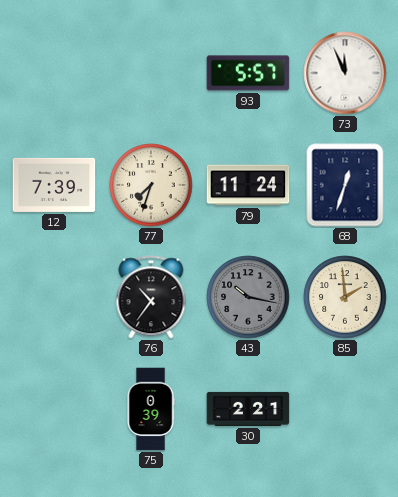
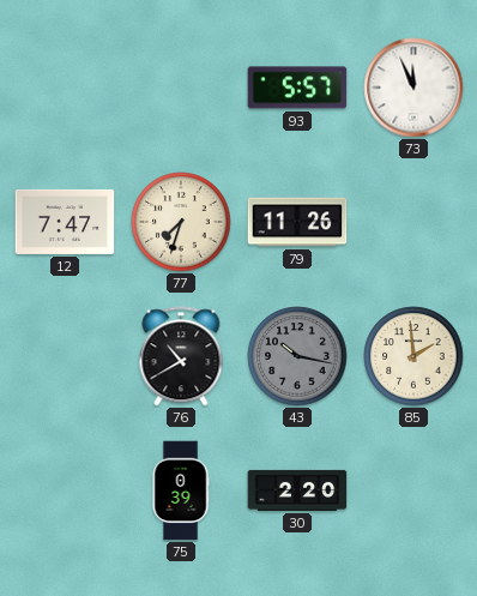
12: 7:39 -> 7:47 (65, 222)
79: 11:24 -> 11:26 (297, 222)
68: 12:33 -> none (345, 185)
76: 10:36 -> 10:40 (181, 356)
30: 2:21 -> 2:20 (297, 490)
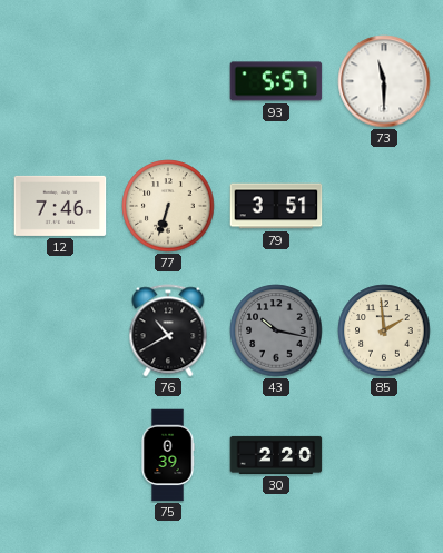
73: 11:56 -> 11:30 (384, 81)
12: 7:47 -> 7:46 (60, 206)
77: 7:33 -> 6:33 (168, 206)
79: 11:26 -> 3:51 (276, 206)
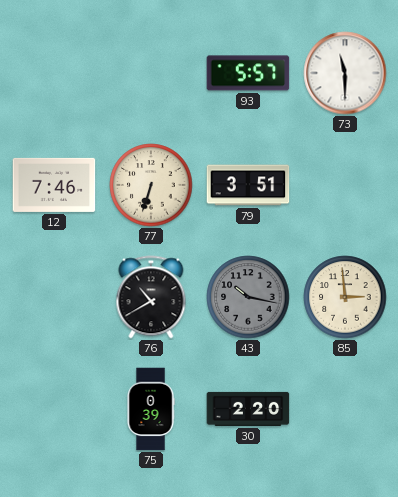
85: 1:59 -> 2:59 (345, 297)
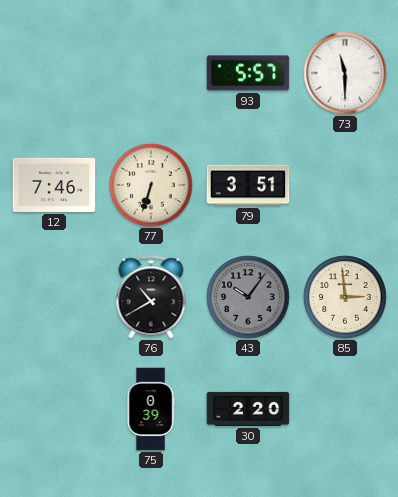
43: 10:17 -> 10:06 (248, 297)
